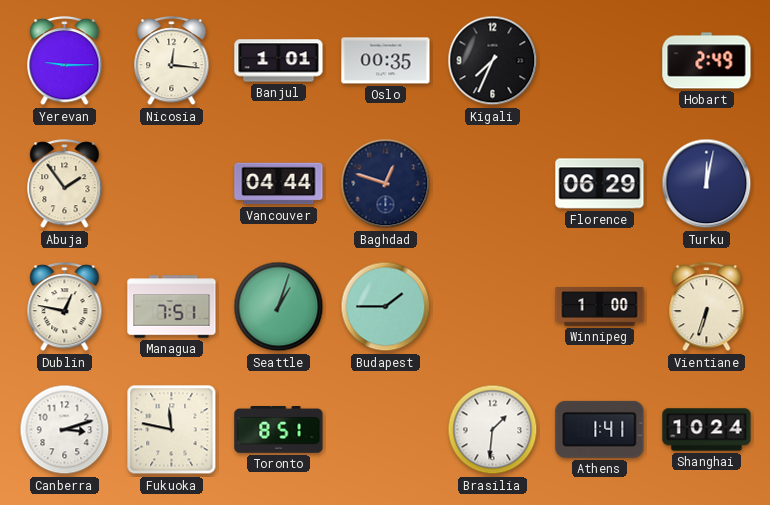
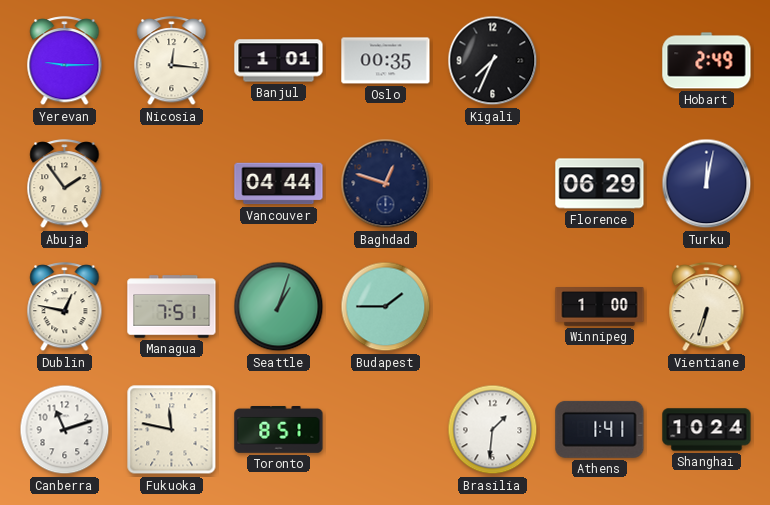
Canberra: 3:12 -> 11:12 (65, 430)
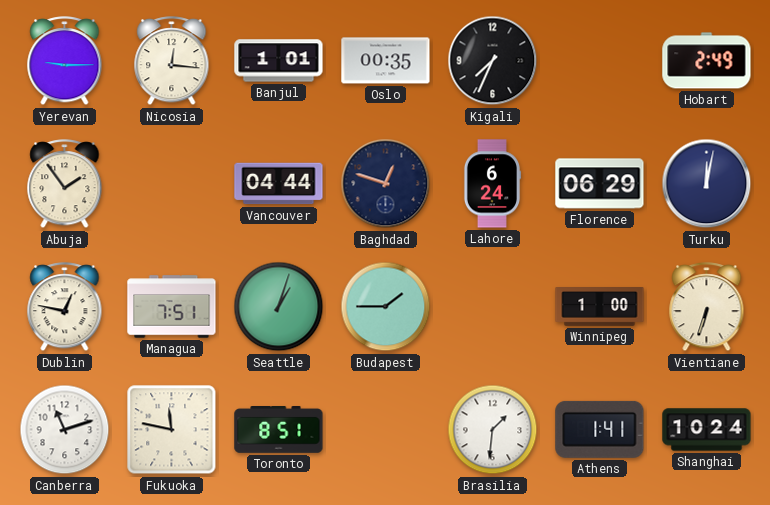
Lahore: none -> 6:24 (492, 184)
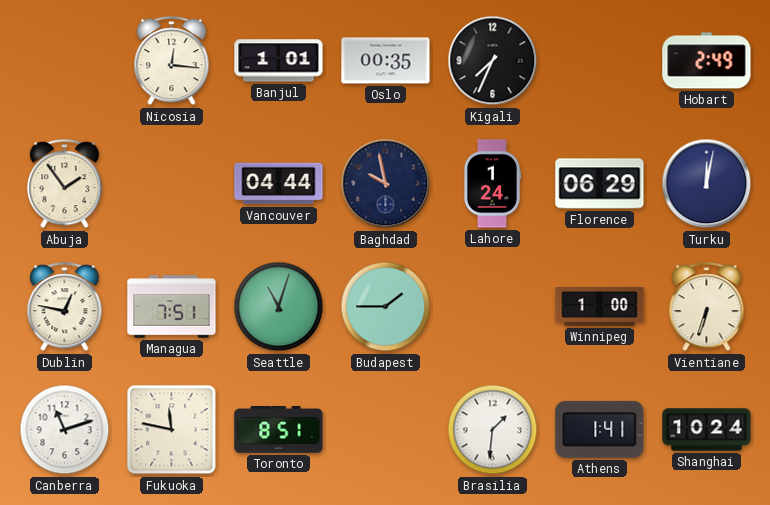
Yerevan: 9:15 -> none (65, 61)
Baghdad: 12:48 -> 9:58 (386, 184)
Lahore: 6:24 -> 1:24 (492, 184)
Seattle: 1:03 -> 11:03 (279, 307)
